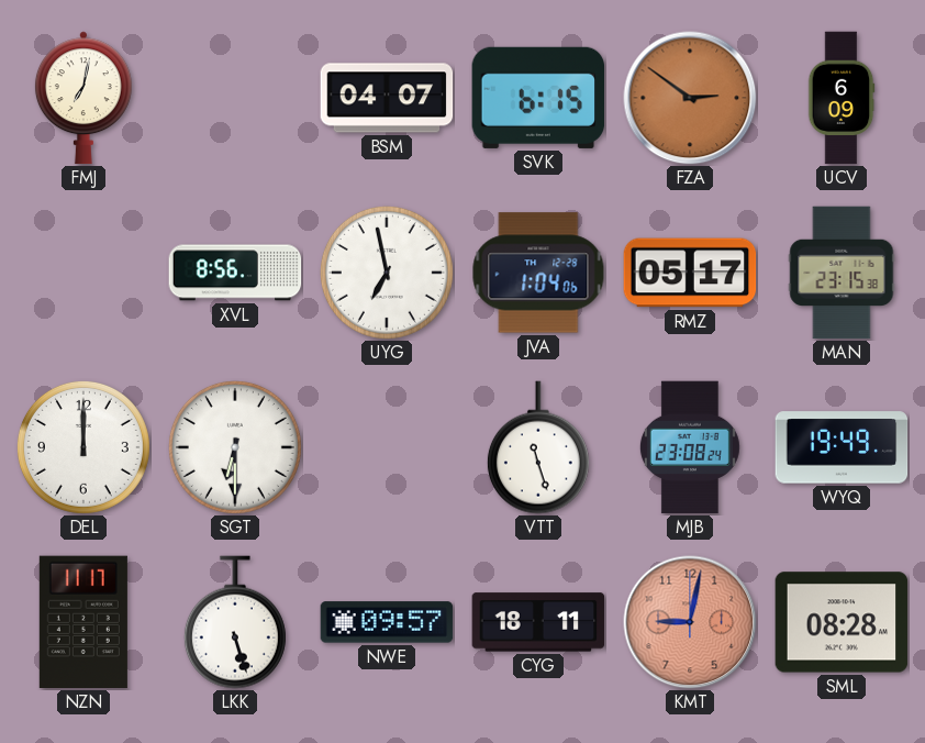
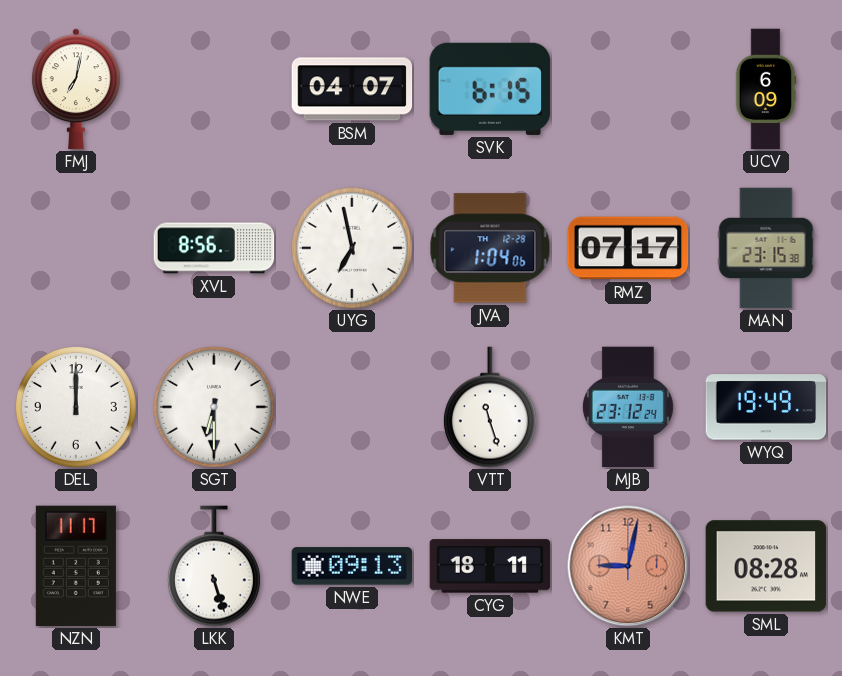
FZA: 2:51 -> none (690, 98)
RMZ: 05:17 -> 07:17 (628, 248)
MJB: 23:08 -> 23:12 (628, 407)
NWE: 09:57 -> 09:13 (352, 566)
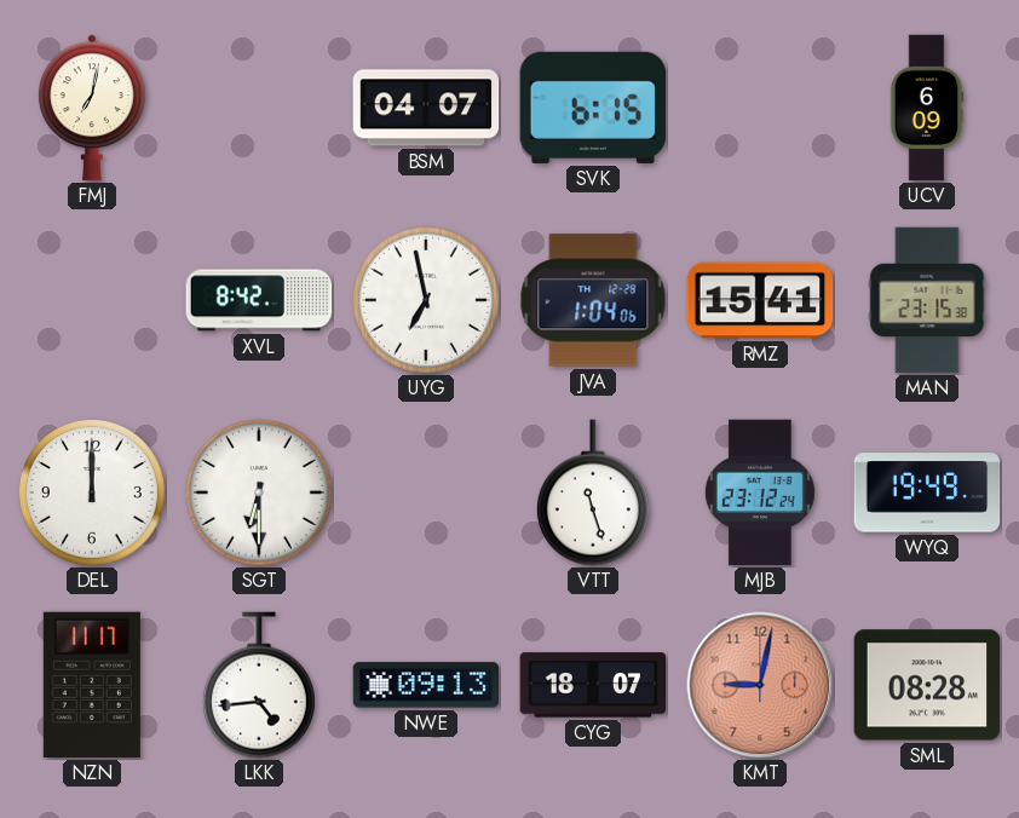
XVL: 8:56 -> 8:42 (259, 300)
RMZ: 07:17 -> 15:41 (760, 300)
LKK: 5:27 -> 4:44 (259, 685)
CYG: 18:11 -> 18:07 (593, 685)
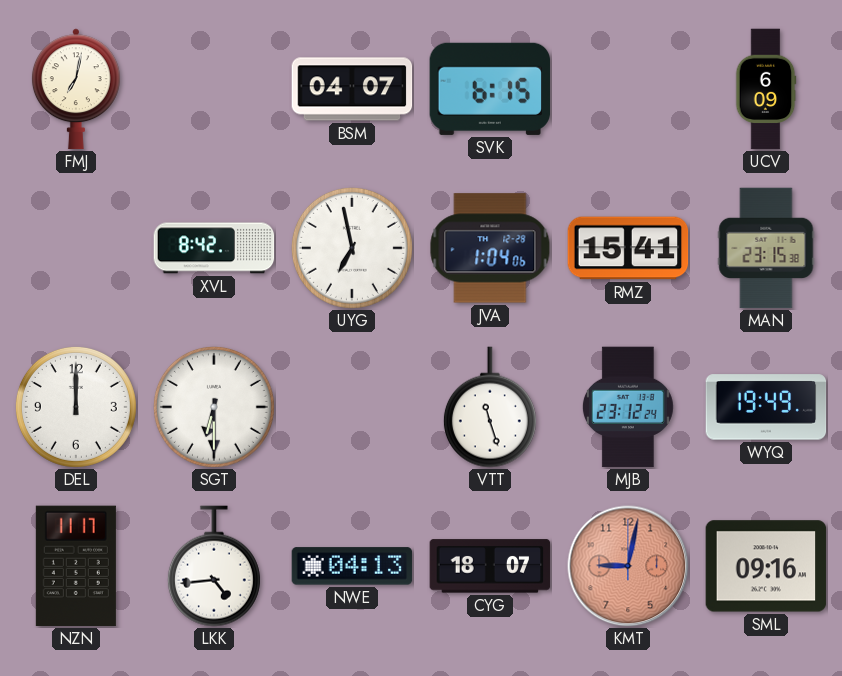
NWE: 09:13 -> 04:13 (352, 566)
SML: 08:28 -> 09:16 (766, 566)
